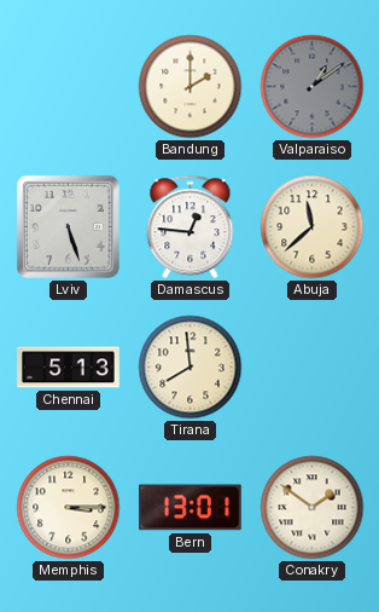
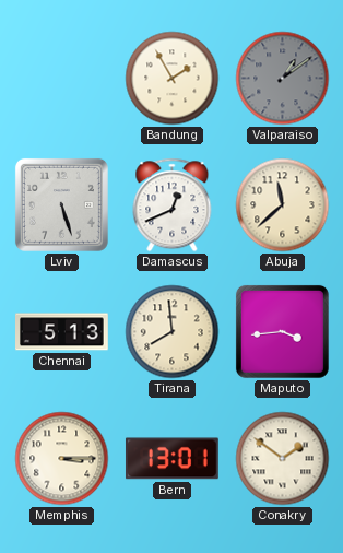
Bandung: 2:00 -> 1:55 (173, 79)
Damascus: 12:46 -> 12:41 (173, 205)
Maputo: none -> 3:44 (282, 331)
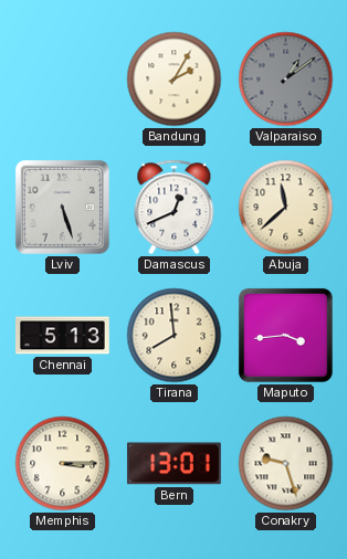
Bandung: 1:55 -> 2:05 (175, 80)
Conakry: 1:51 -> 9:27 (286, 464)
